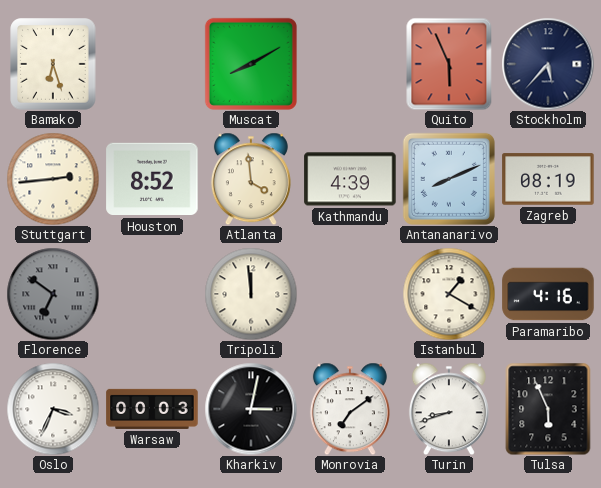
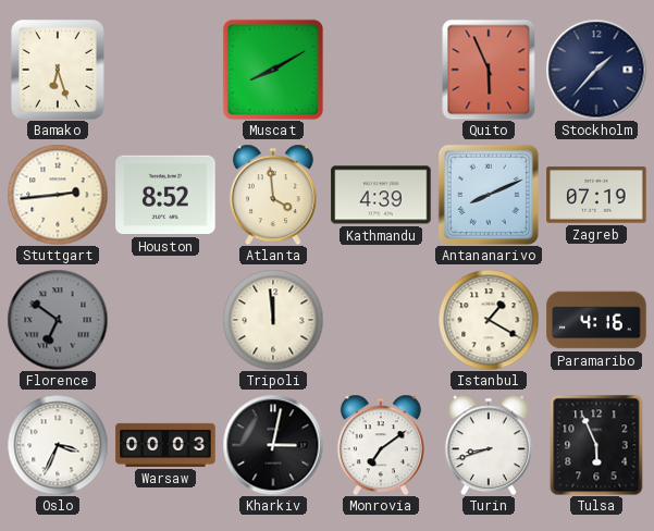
Stockholm: 5:37 -> 1:37 (596, 70)
Zagreb: 08:19 -> 07:19 (596, 195)
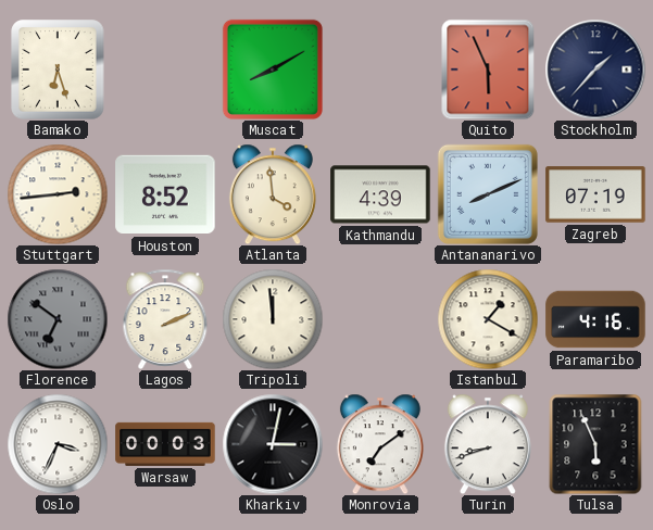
Lagos: none -> 2:11 (165, 319)
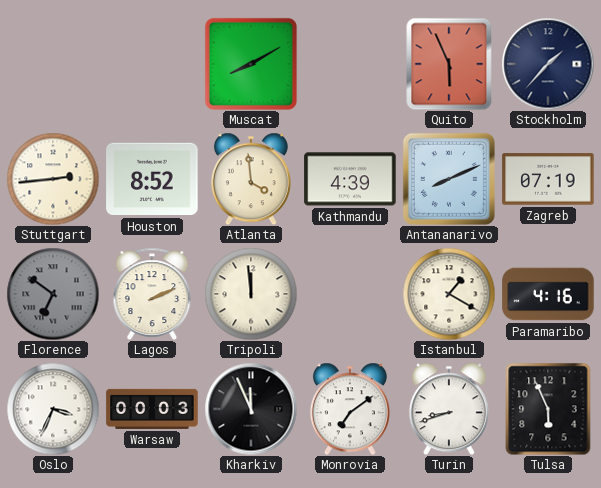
Bamako: 6:27 -> none (58, 70)
Kharkiv: 3:02 -> 11:56 (251, 409)
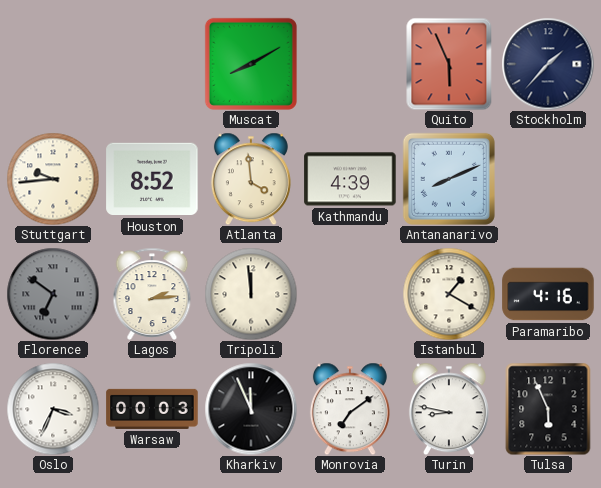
Stuttgart: 2:44 -> 9:44 (53, 179)
Zagreb: 07:19 -> none (548, 179)
Lagos: 2:11 -> 2:14 (152, 294)
Turin: 8:42 -> 8:47 (449, 409)
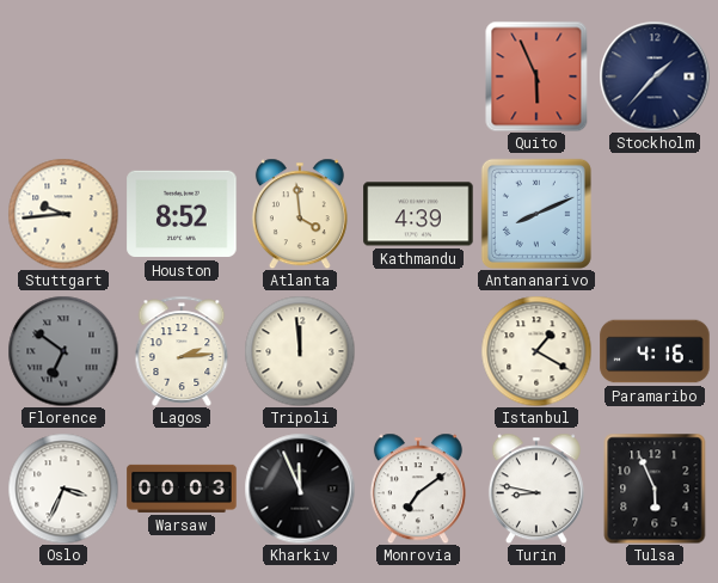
Muscat: 8:10 -> none (251, 64)
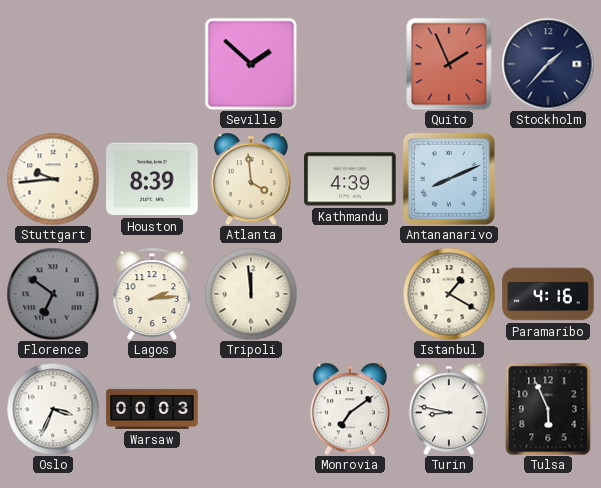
Seville: none -> 1:52 (251, 64)
Quito: 5:56 -> 1:56 (449, 64)
Houston: 8:52 -> 8:39 (152, 179)
Kharkiv: 11:56 -> none (300, 489)
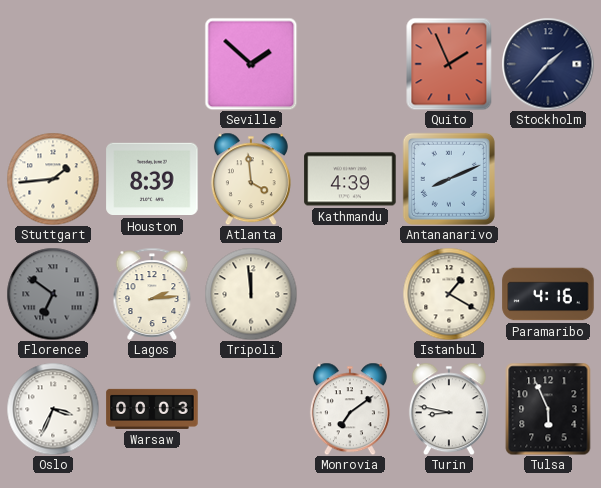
Stuttgart: 9:44 -> 1:44 (53, 179)
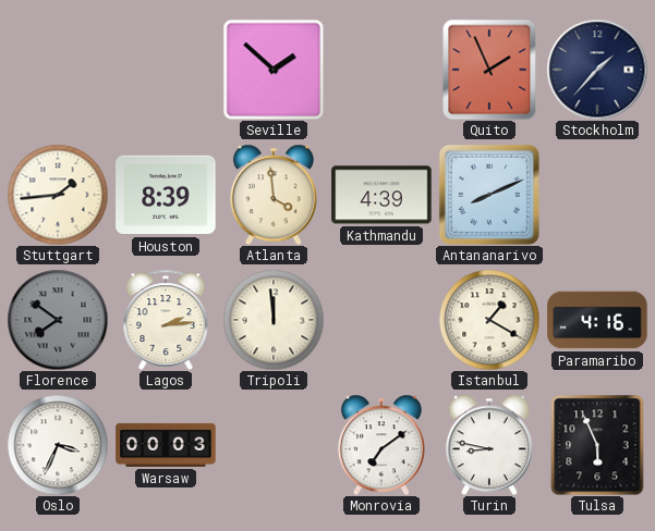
Florence: 6:51 -> 7:51 (58, 320)
